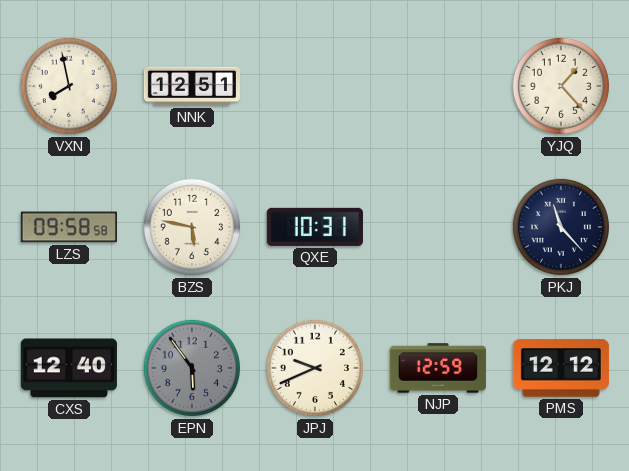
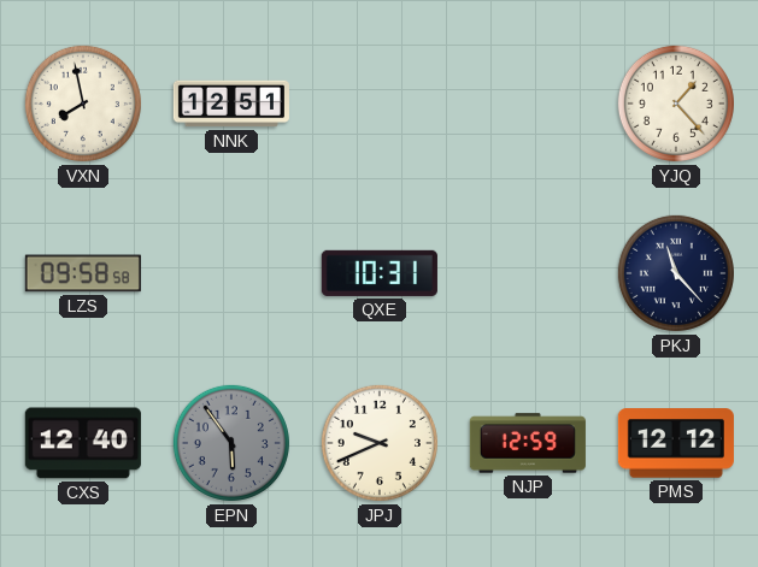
BZS: 5:47 -> none (192, 227)
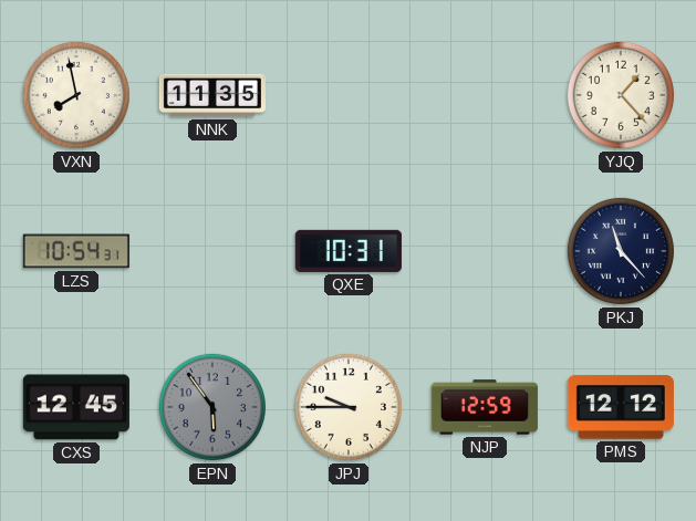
NNK: 12:51 -> 11:35 (212, 95)
LZS: 09:58 -> 10:54 (76, 251)
CXS: 12:40 -> 12:45 (76, 407)
JPJ: 9:41 -> 9:45 (349, 407)
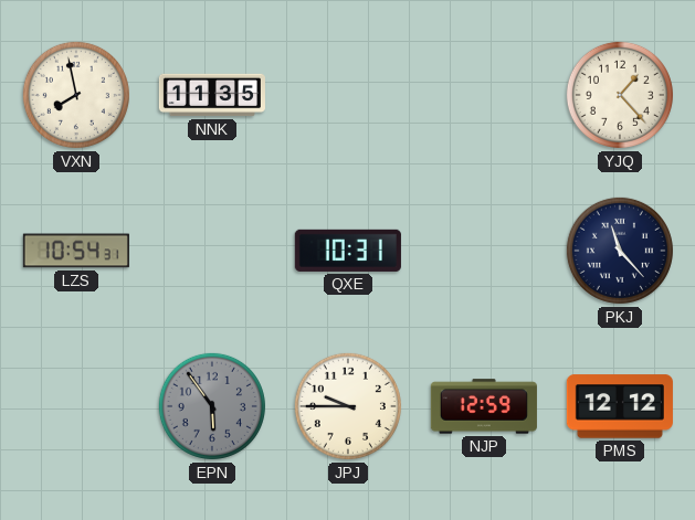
CXS: 12:45 -> none (76, 407)
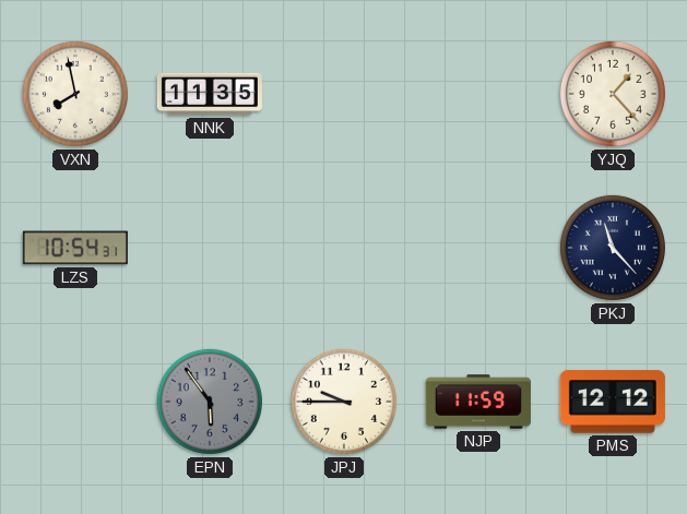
QXE: 10:31 -> none (348, 251)
NJP: 12:59 -> 11:59 (478, 402)
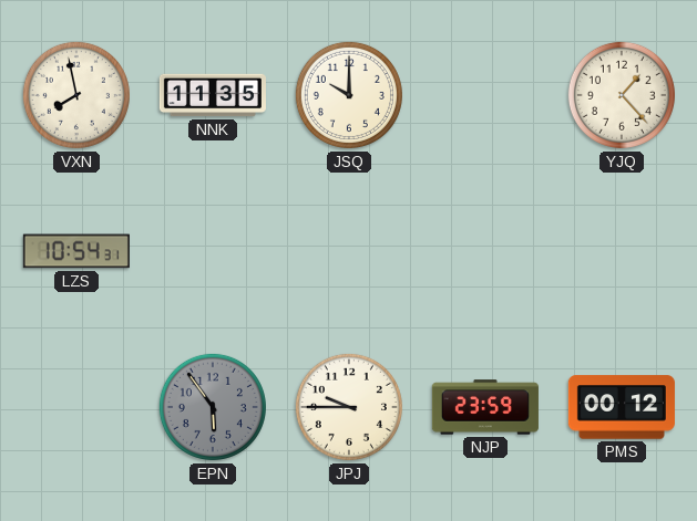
JSQ: none -> 10:00 (349, 95)
PKJ: 11:23 -> none (613, 248)
NJP: 11:59 -> 23:59 (485, 407)
PMS: 12:12 -> 00:12 (622, 407)
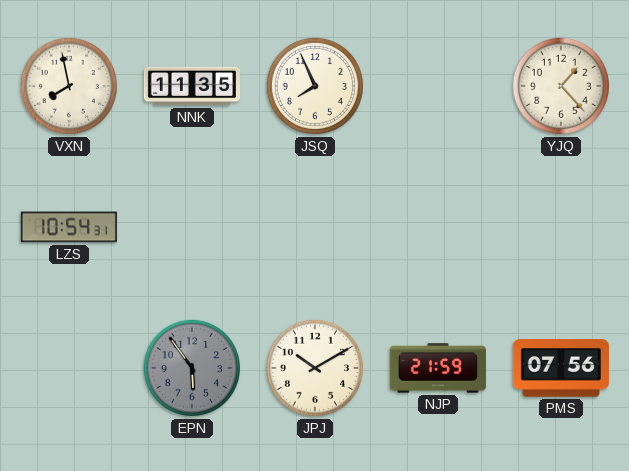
JSQ: 10:00 -> 7:56 (315, 86)
JPJ: 9:45 -> 10:10 (315, 368)
NJP: 23:59 -> 21:59 (438, 368)
PMS: 00:12 -> 07:56 (561, 368)
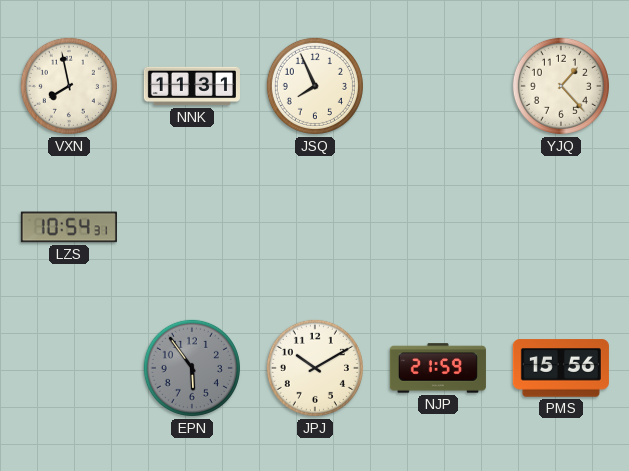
NNK: 11:35 -> 11:31 (192, 86)
PMS: 07:56 -> 15:56 (561, 368)
